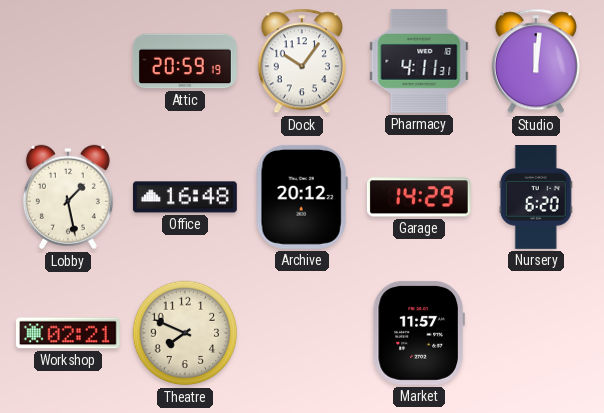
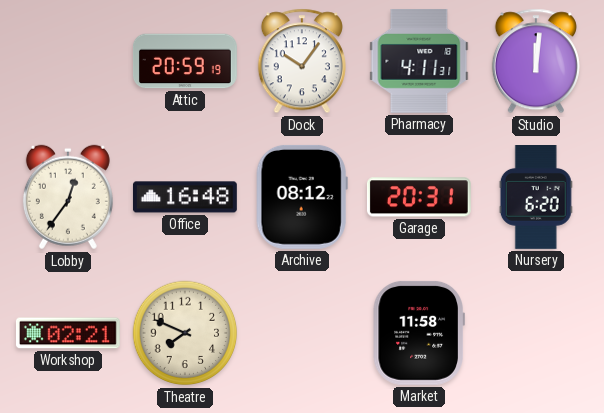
Lobby: 1:28 -> 12:36 (68, 197)
Archive: 20:12 -> 08:12 (302, 197)
Garage: 14:29 -> 20:31 (419, 197)
Market: 11:57 -> 11:58 (419, 333)
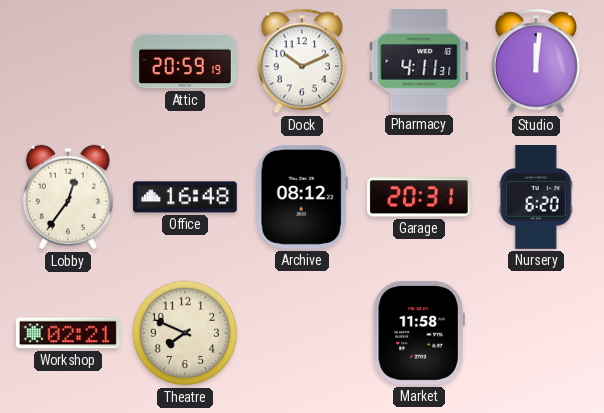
Dock: 10:06 -> 10:11 (302, 61)
